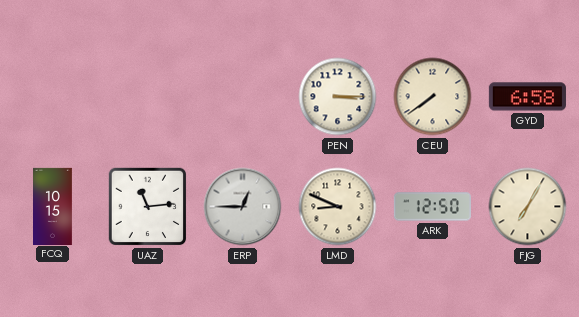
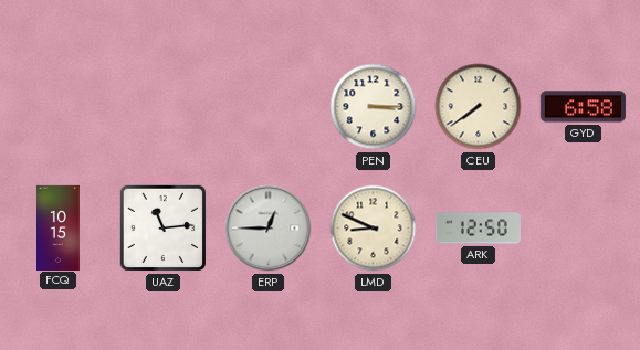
FJG: 7:05 -> none (528, 207)
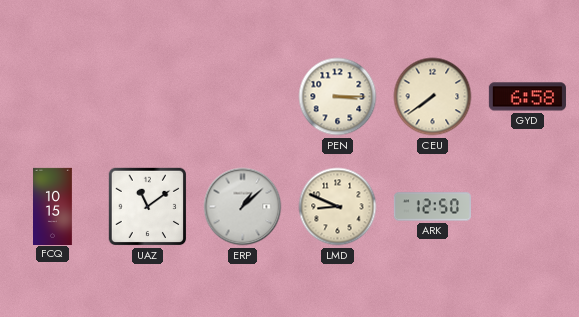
UAZ: 11:14 -> 11:09 (148, 207)
ERP: 12:45 -> 1:08 (243, 207)
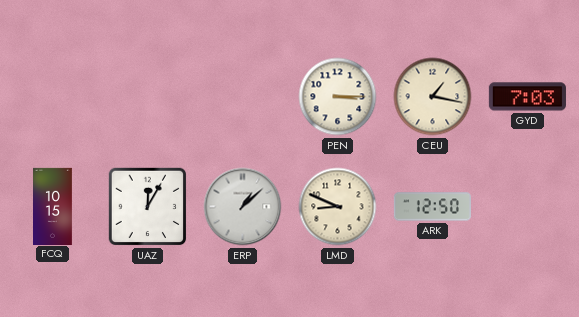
CEU: 7:39 -> 1:17 (433, 97)
GYD: 6:58 -> 7:03 (527, 97)
UAZ: 11:09 -> 12:05 (148, 207)
